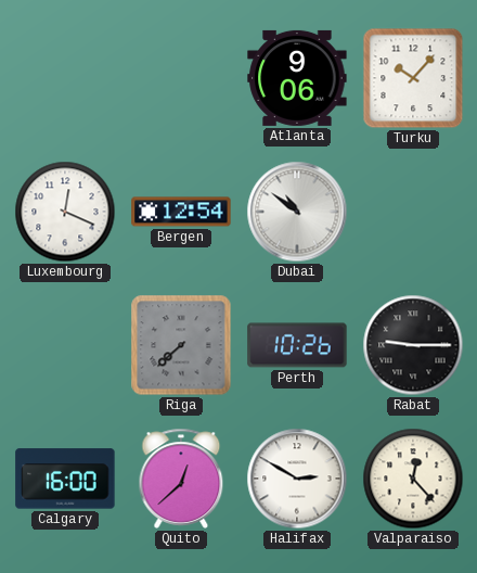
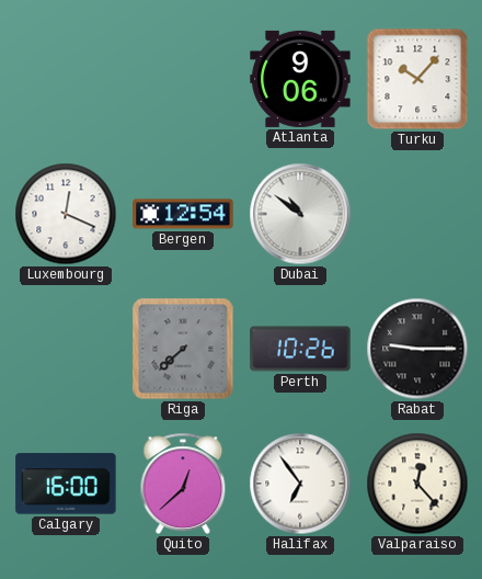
Halifax: 2:50 -> 6:54 (300, 484)
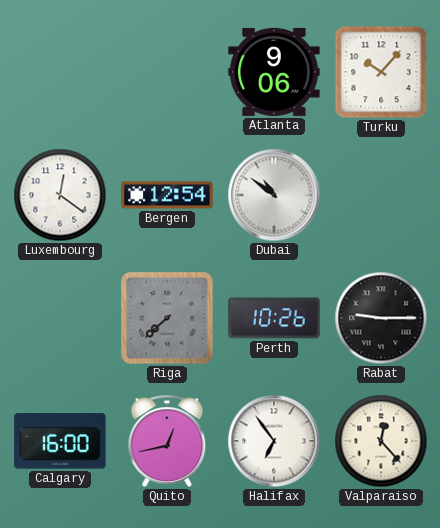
Luxembourg: 12:19 -> 12:21 (60, 195)
Quito: 12:38 -> 12:43 (167, 441)
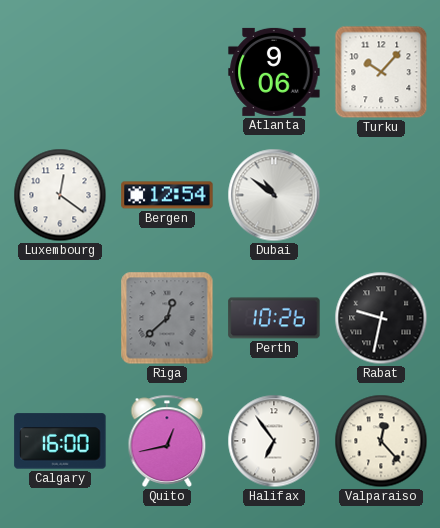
Riga: 7:38 -> 12:38 (167, 318)
Rabat: 9:15 -> 9:32 (381, 318)
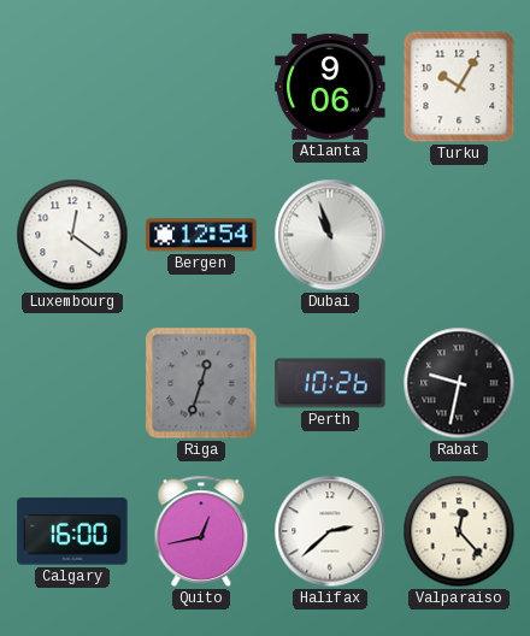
Turku: 10:07 -> 10:05 (459, 87)
Dubai: 10:51 -> 10:57 (330, 235)
Riga: 12:38 -> 12:33 (201, 383)
Halifax: 6:54 -> 2:38 (330, 531)
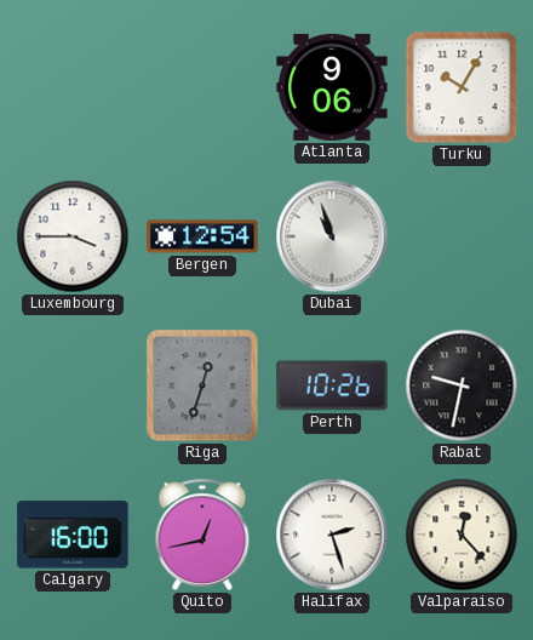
Luxembourg: 12:21 -> 3:45 (73, 236)
Halifax: 2:38 -> 2:27 (332, 535)
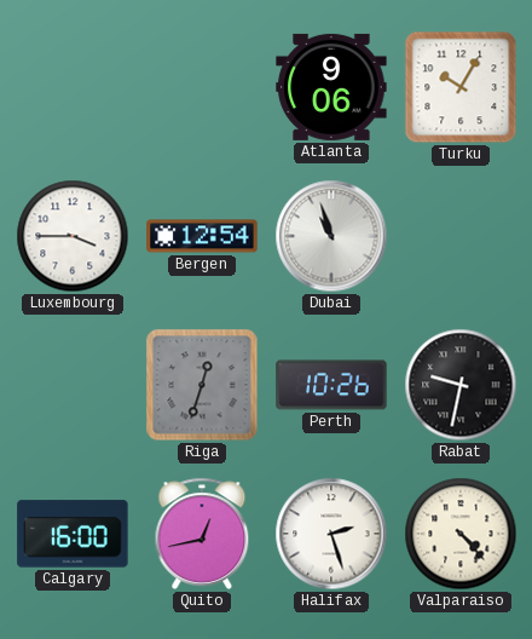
Valparaiso: 12:23 -> 4:23 (461, 534)
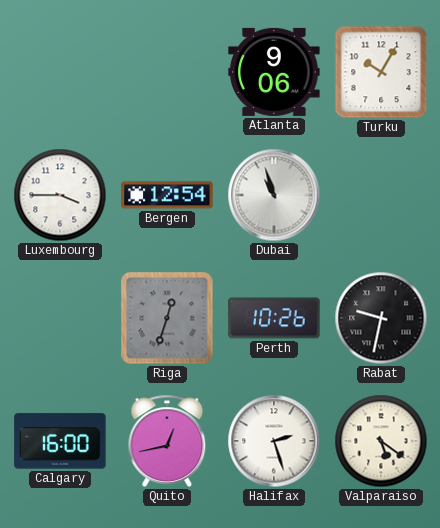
Valparaiso: 4:23 -> 5:21 (381, 441)
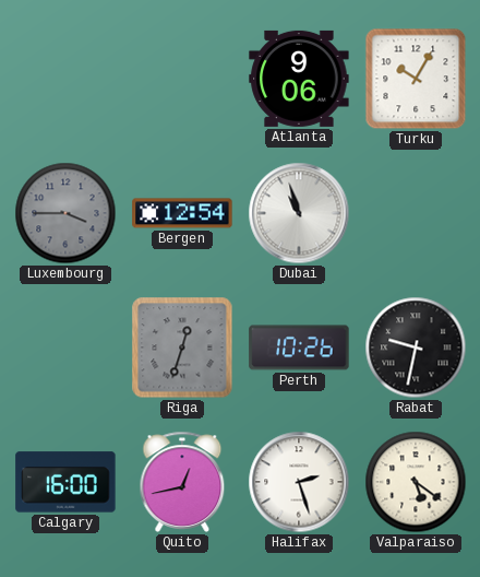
Luxembourg dial: white -> grey (65, 213)
